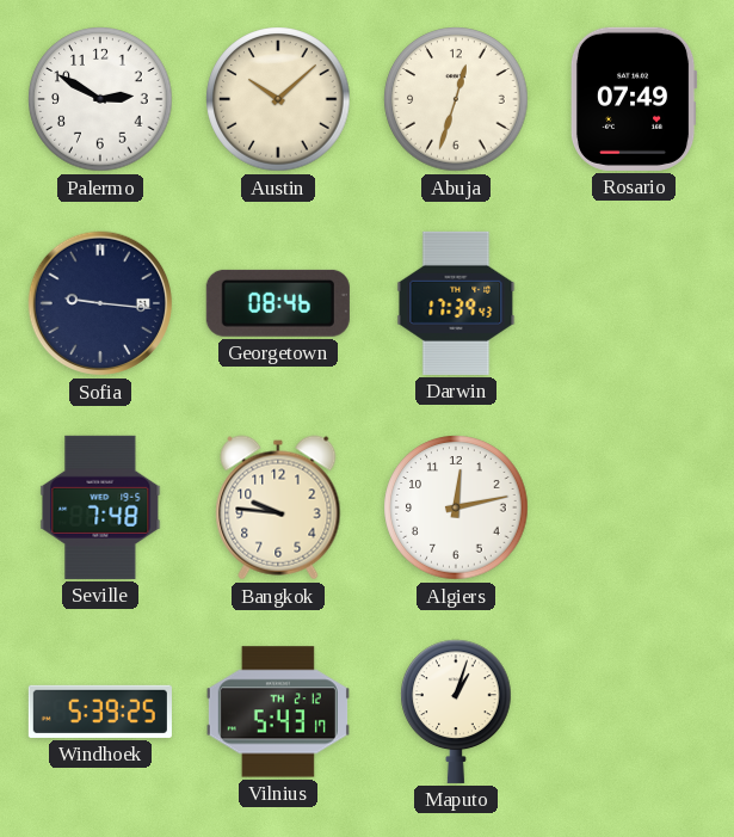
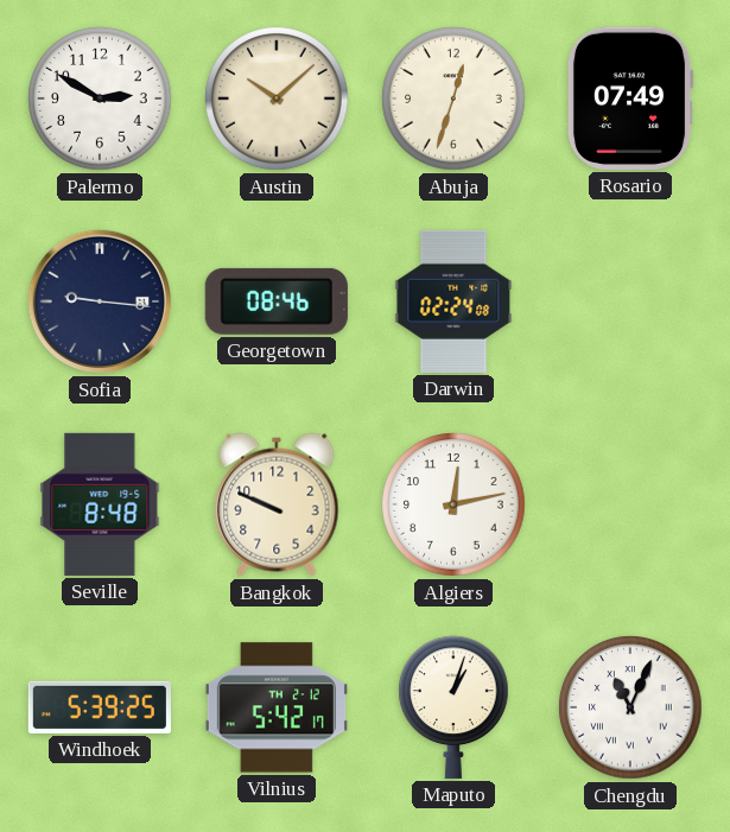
Darwin: 17:39 -> 02:24 (453, 301)
Seville: 7:48 -> 8:48 (100, 504)
Bangkok: 9:46 -> 9:49 (277, 504)
Vilnius: 5:43 -> 5:42 (277, 707)
Chengdu: none -> 11:04 (630, 707)
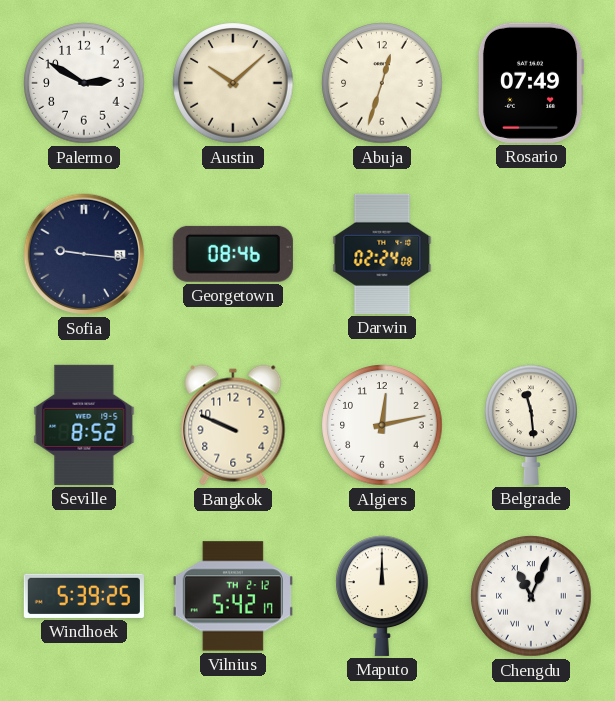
Seville: 8:48 -> 8:52 (84, 425)
Belgrade: none -> 11:29 (531, 425)
Maputo: 1:03 -> 12:00 (382, 596)
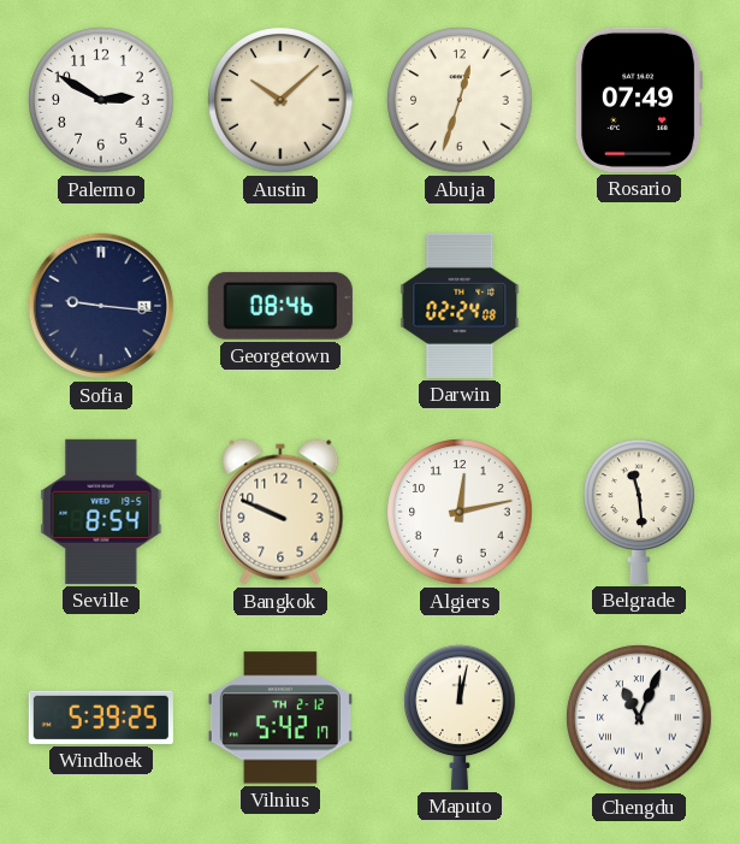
Seville: 8:52 -> 8:54 (101, 512)
Maputo: 12:00 -> 12:02 (460, 718)
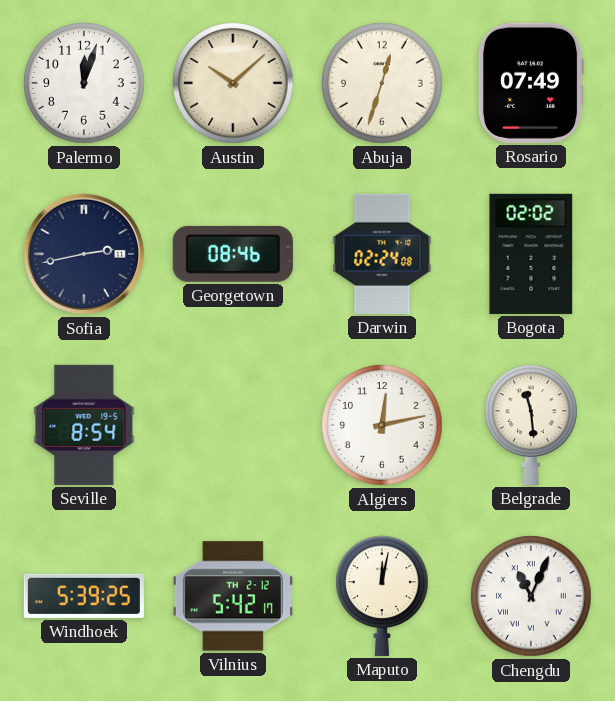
Palermo: 2:50 -> 12:03 (84, 83)
Sofia: 9:16 -> 2:43 (84, 254)
Bogota: none -> 02:02 (531, 254)
Bangkok: 9:49 -> none (280, 512)
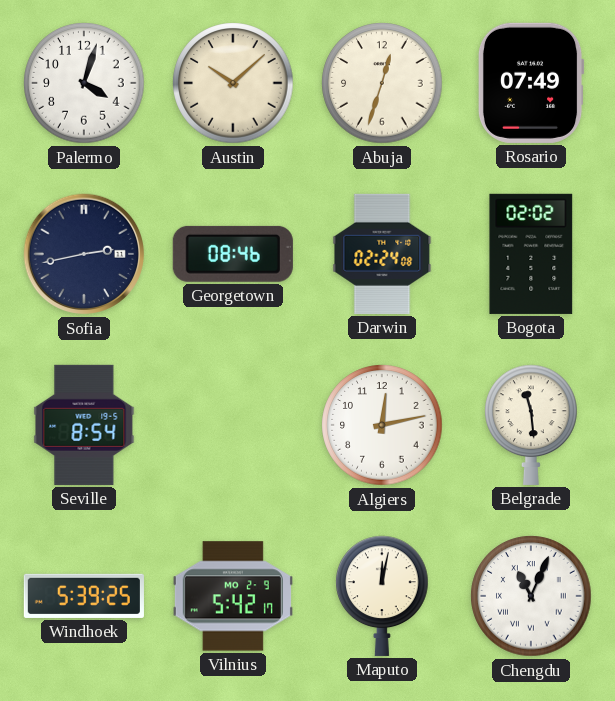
Palermo: 12:03 -> 4:03 (84, 83)
Vilnius date: TH 2-12 -> MO 2-9 (233, 596)
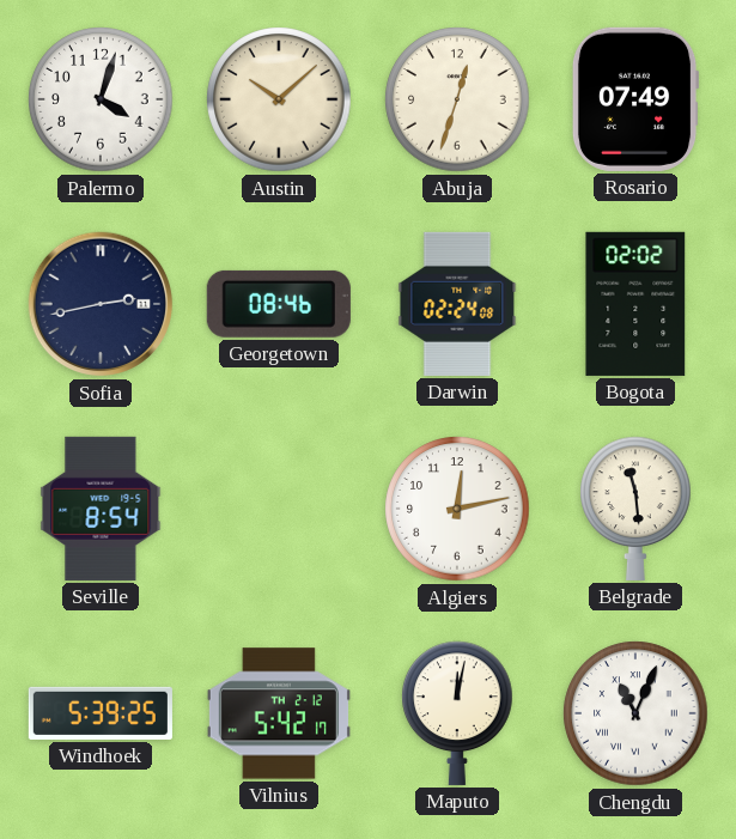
Vilnius date: MO 2-9 -> TH 2-12 (279, 713)
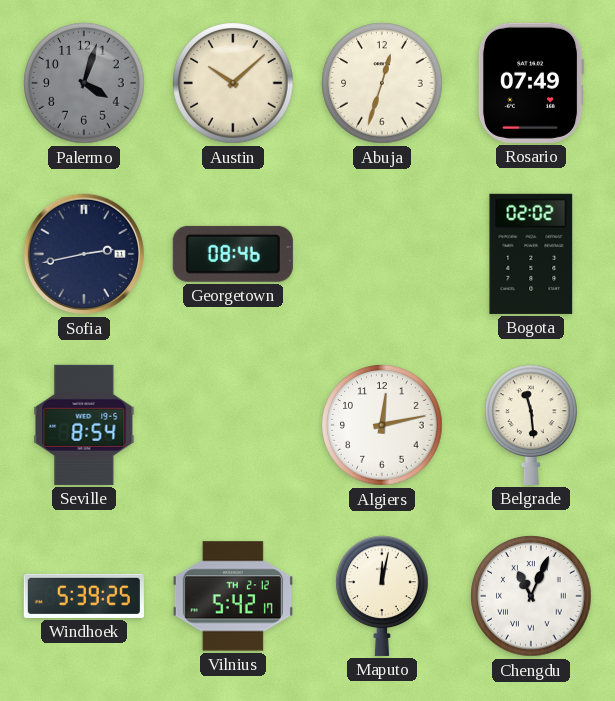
Palermo dial: white -> grey (84, 83)
Darwin: 02:24 -> none (457, 304)
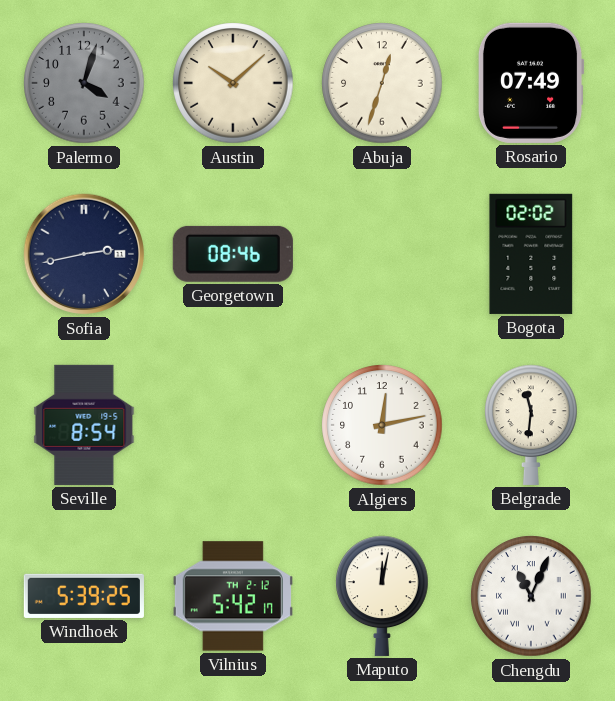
Belgrade: 11:29 -> 11:31 (531, 425)
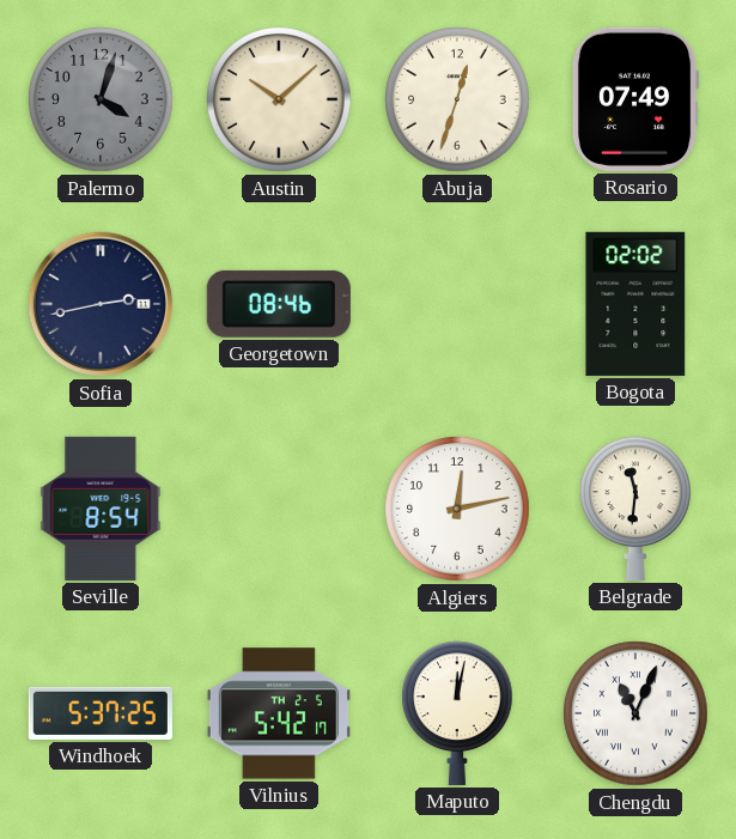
Windhoek: 5:39 -> 5:37 (101, 713)
Vilnius date: TH 2-12 -> TH 2-5 (279, 713)
